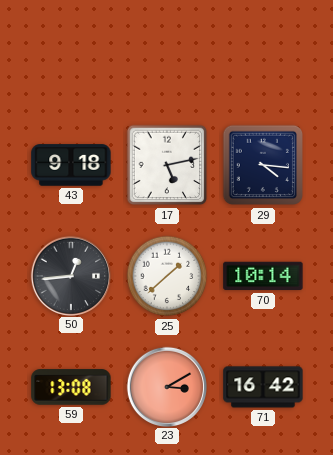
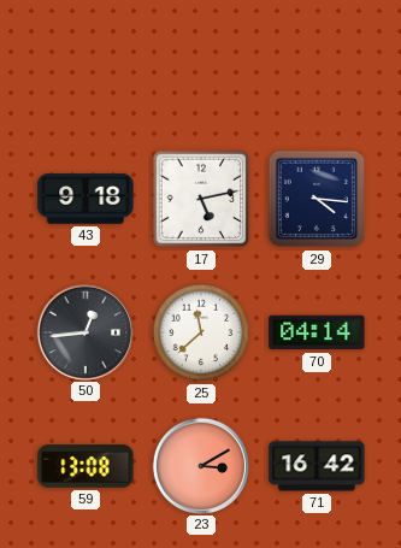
25: 1:38 -> 11:38 (201, 332)
70: 10:14 -> 04:14 (317, 332)
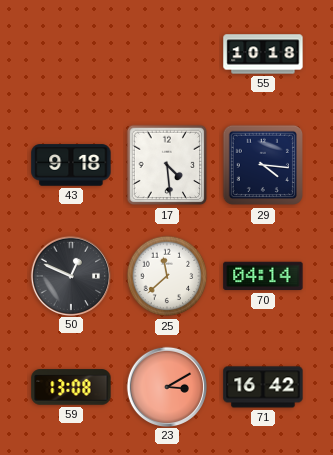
55: none -> 10:18 (263, 54)
17: 5:13 -> 4:29 (167, 165)
50: 12:44 -> 12:49 (70, 275)
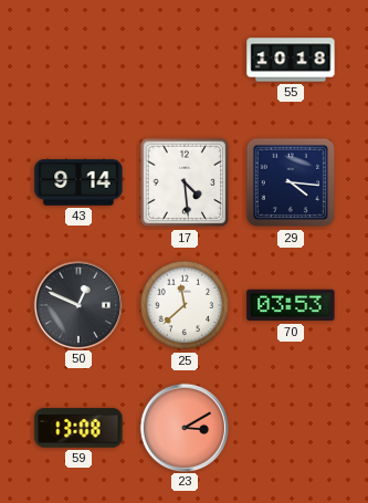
43: 9:18 -> 9:14 (78, 182)
70: 04:14 -> 03:53 (291, 305)
71: 16:42 -> none (263, 387)
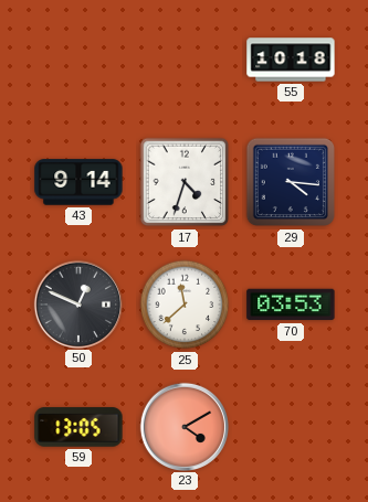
17: 4:29 -> 4:33 (185, 182)
59: 13:08 -> 13:05 (78, 427)
23: 3:10 -> 4:10 (183, 426)
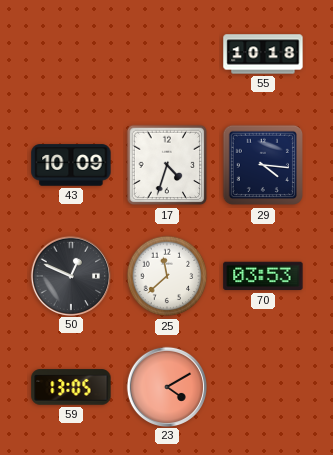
43: 9:14 -> 10:09 (71, 165)
